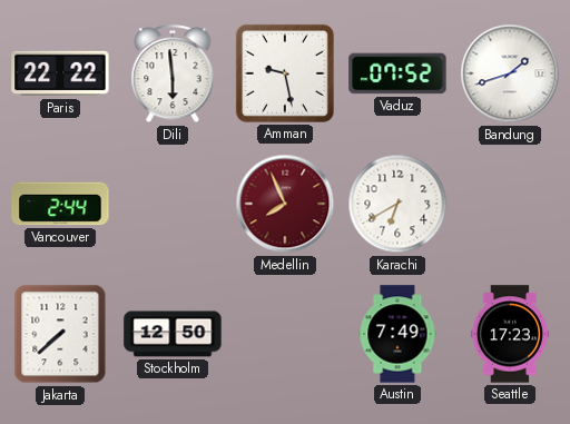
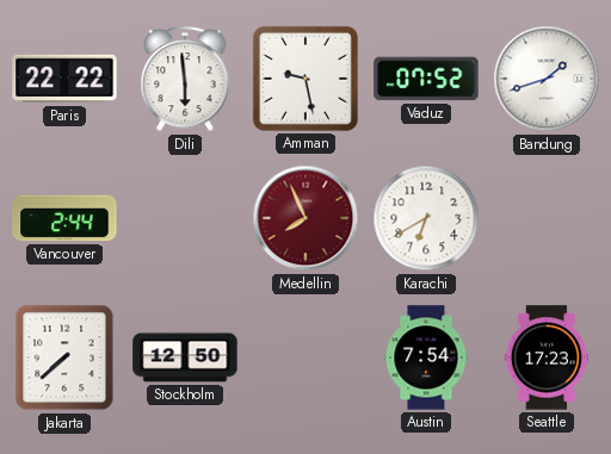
Austin: 7:49 -> 7:54 (426, 357)
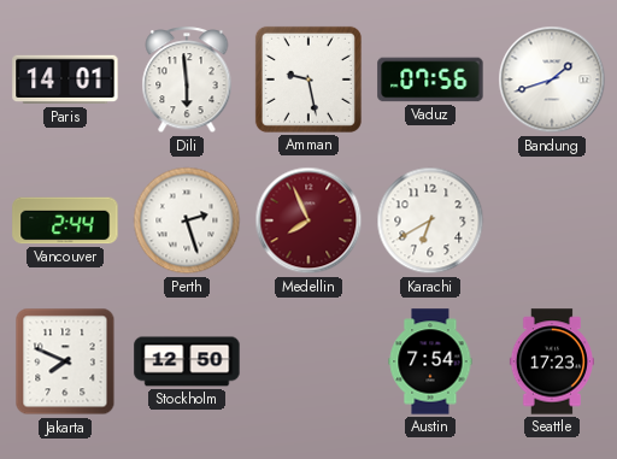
Paris: 22:22 -> 14:01 (65, 80)
Vaduz: 07:52 -> 07:56 (430, 80)
Perth: none -> 2:27 (187, 220)
Jakarta: 7:38 -> 7:49 (65, 361)
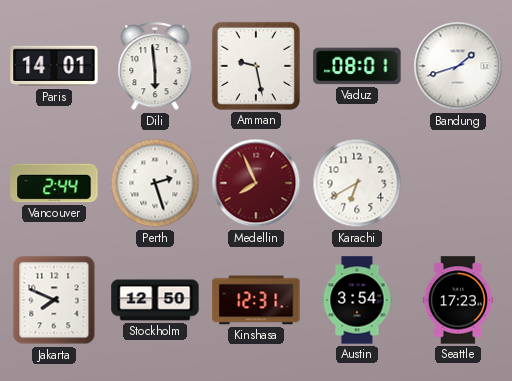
Vaduz: 07:56 -> 08:01 (357, 66)
Kinshasa: none -> 12:31 (256, 300)
Austin: 7:54 -> 3:54 (357, 300)
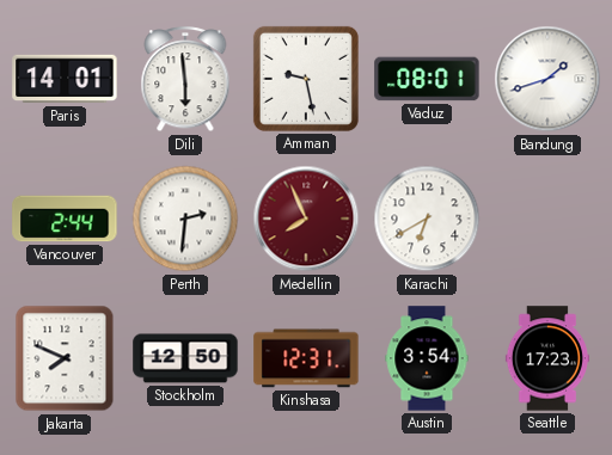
Perth: 2:27 -> 2:31 (185, 219)
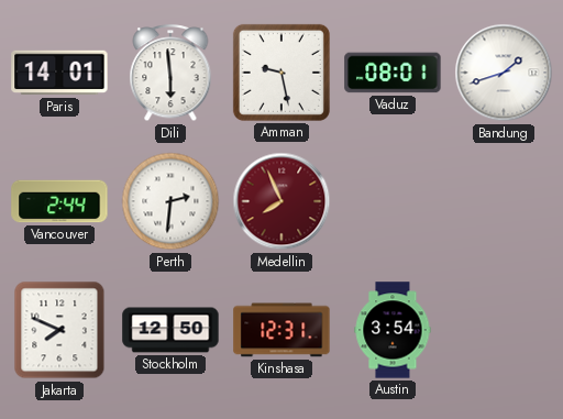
Karachi: 6:40 -> none (427, 219)
Seattle: 17:23 -> none (547, 358)
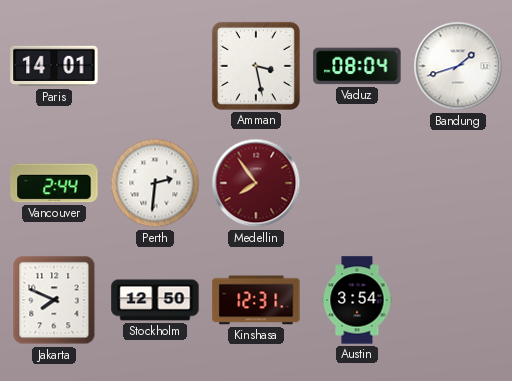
Dili: 5:59 -> none (170, 74)
Amman: 9:28 -> 3:28 (256, 66)
Vaduz: 08:01 -> 08:04 (357, 66)
Medellin: 7:56 -> 7:54 (256, 183)
